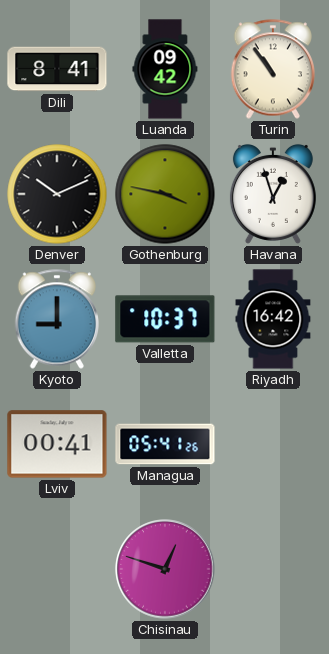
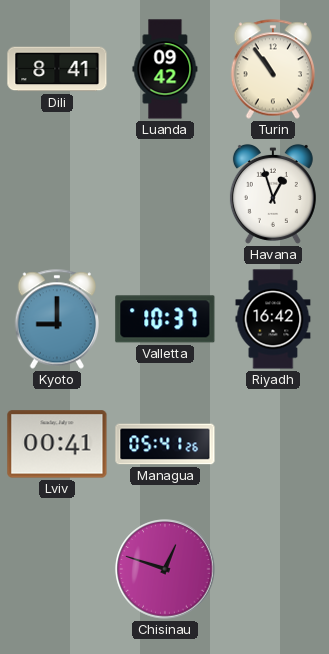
Denver: 10:11 -> none (57, 194)
Gothenburg: 3:47 -> none (165, 194)
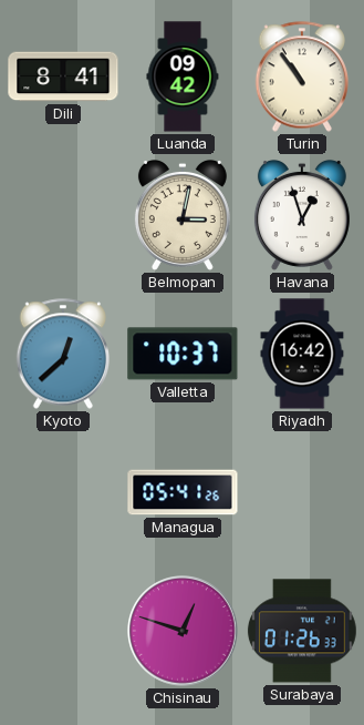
Belmopan: none -> 3:02 (183, 215)
Kyoto: 9:00 -> 12:38 (62, 354)
Lviv: 00:41 -> none (57, 444)
Surabaya: none -> 01:26 (302, 631)
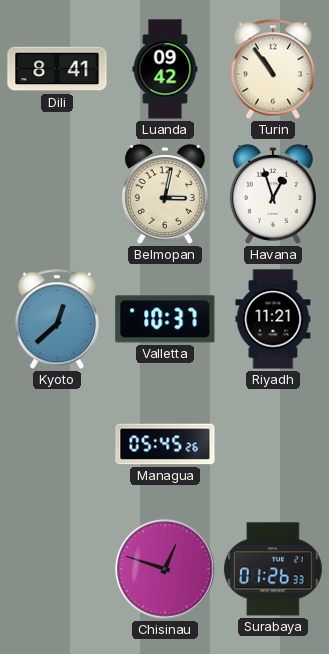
Riyadh: 16:42 -> 11:21 (273, 319)
Managua: 05:41 -> 05:45 (165, 444)
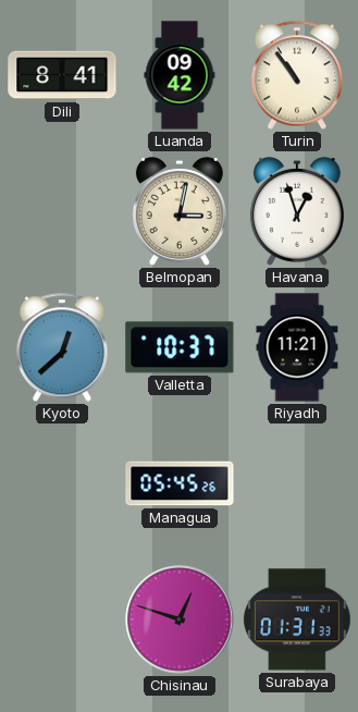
Surabaya: 01:26 -> 01:31 (297, 619)
